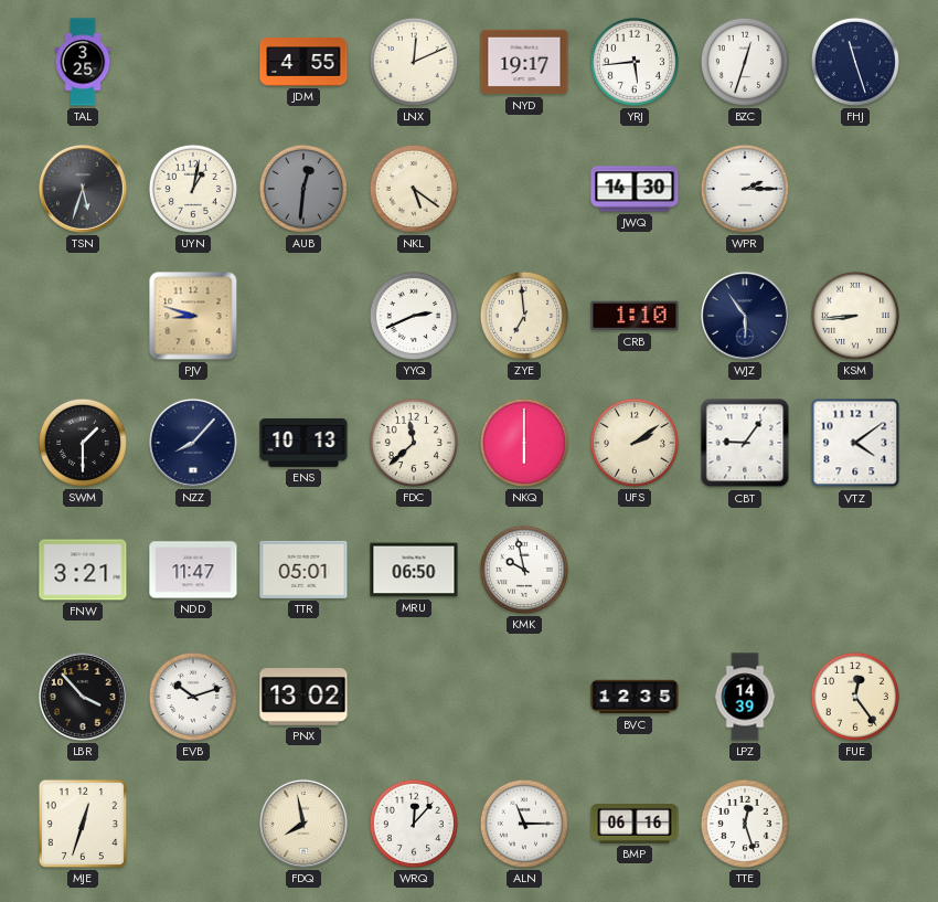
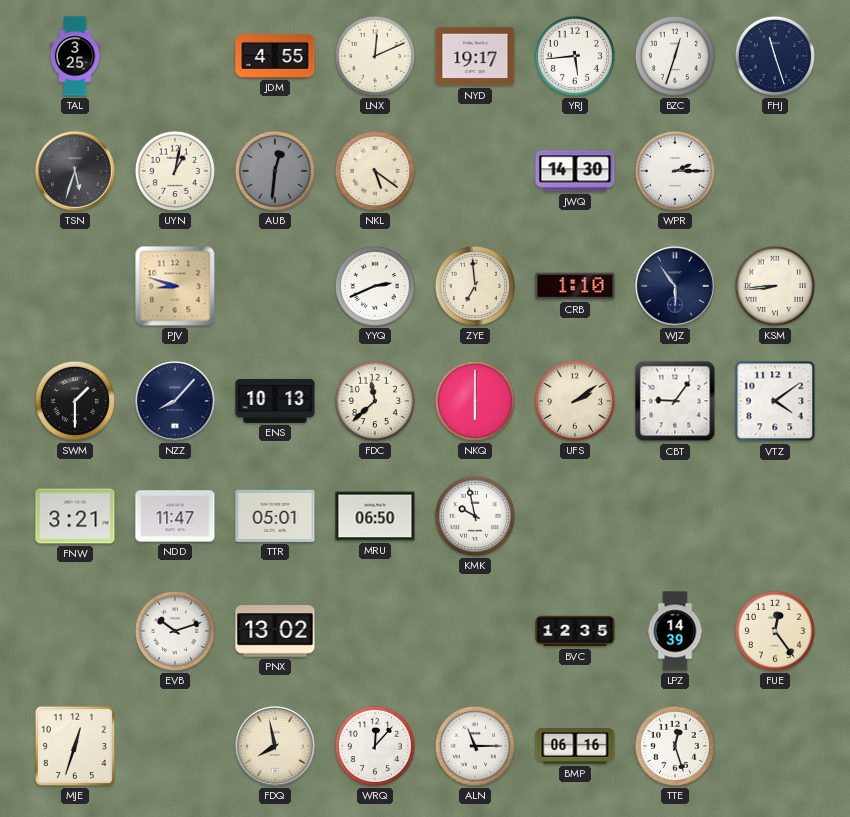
LBR: 3:53 -> none (83, 697)
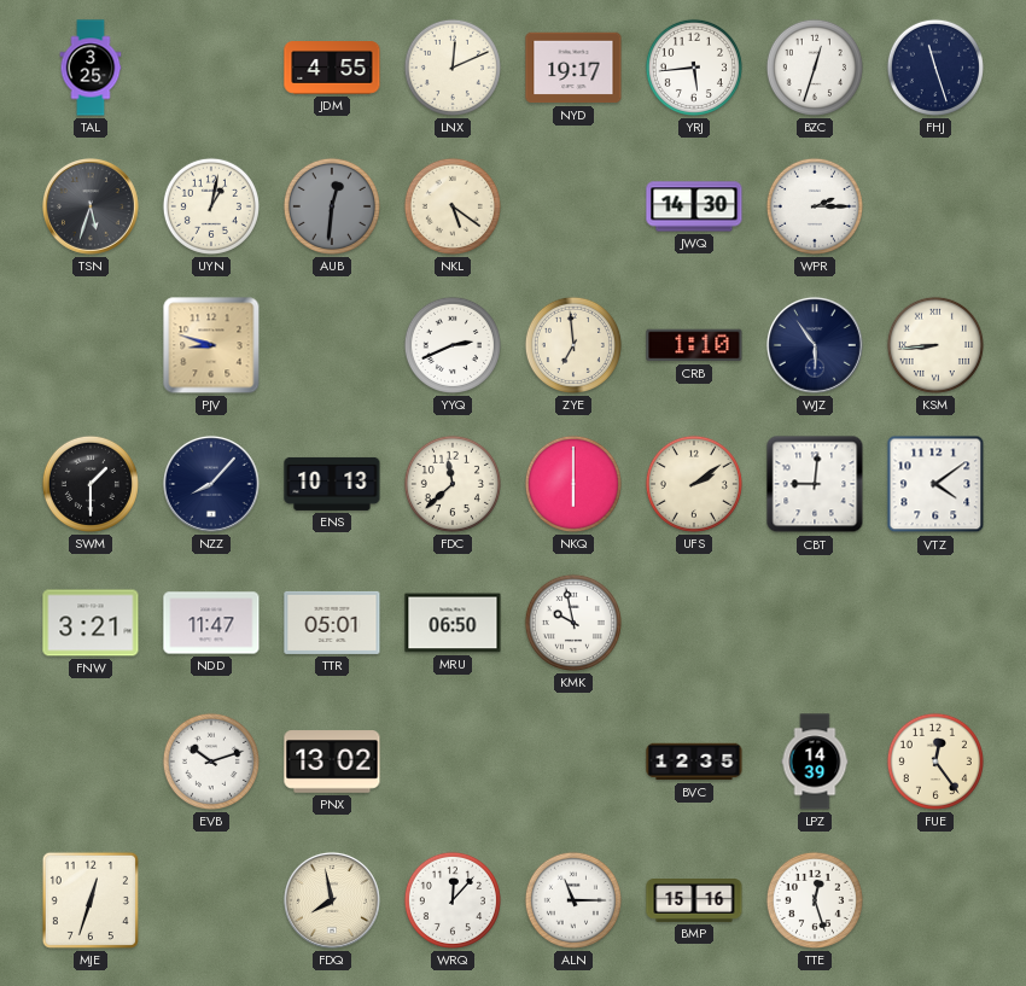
CBT: 9:06 -> 9:01 (815, 484)
BMP: 06:16 -> 15:16 (694, 902)
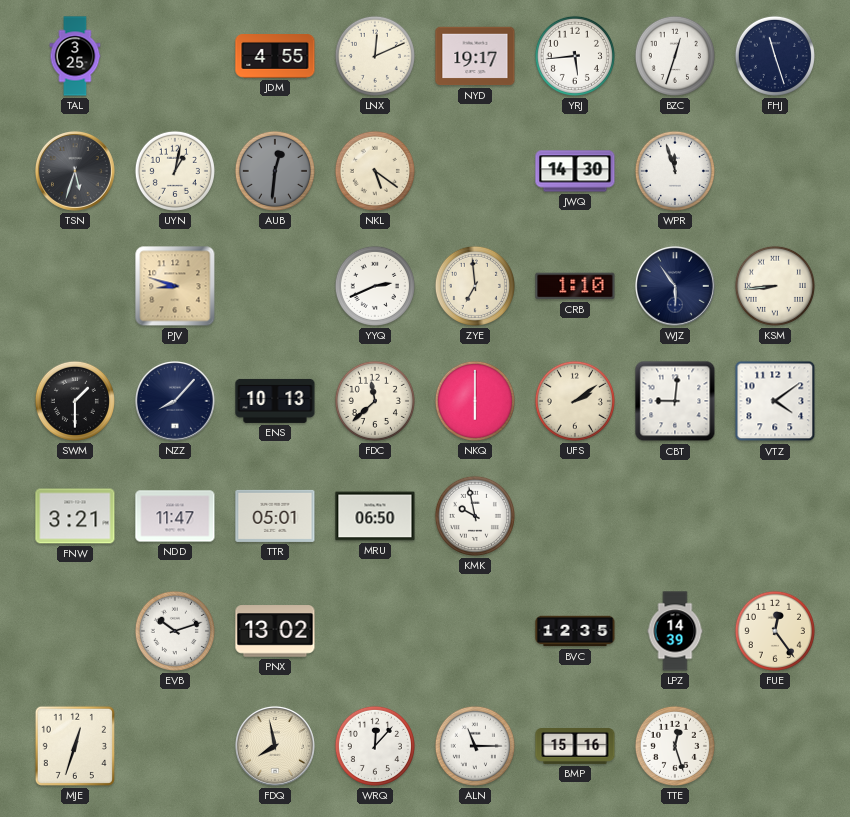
WPR: 2:15 -> 11:57 (675, 171)
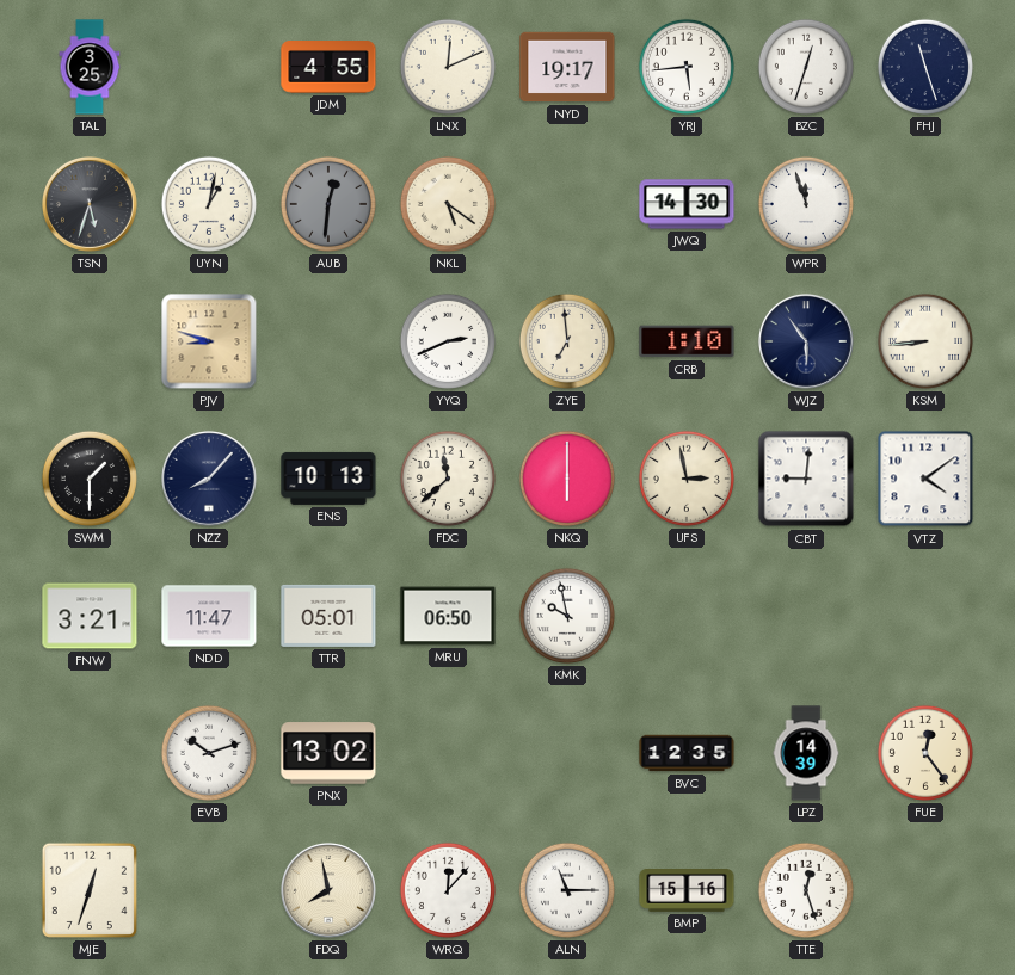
UFS: 2:09 -> 2:58 (687, 479)
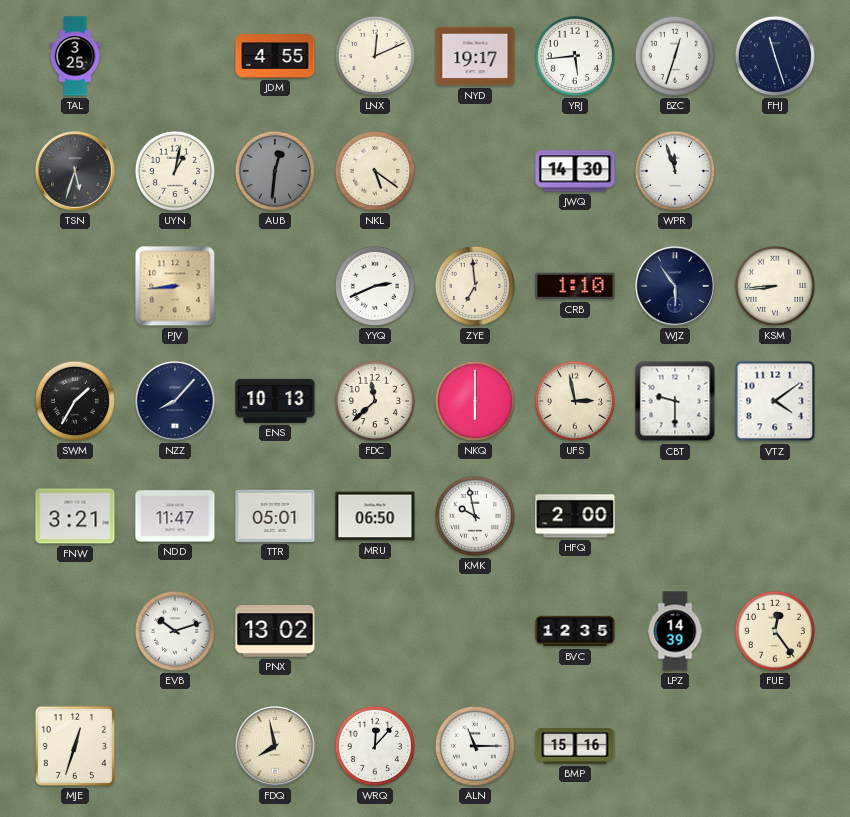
PJV: 8:48 -> 8:44 (175, 286)
SWM: 1:30 -> 1:35 (75, 401)
CBT: 9:01 -> 9:30 (675, 401)
HFQ: none -> 2:00 (575, 516)
TTE: 12:27 -> none (806, 890)
